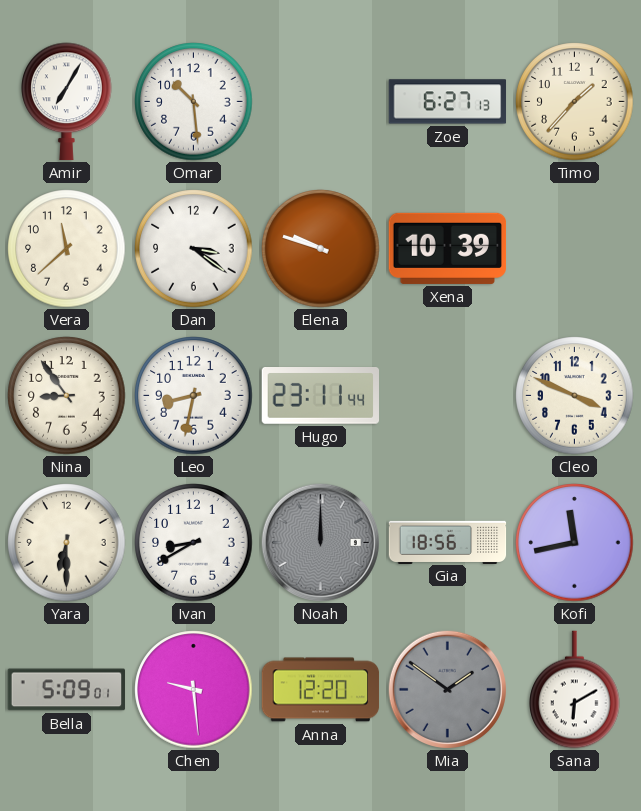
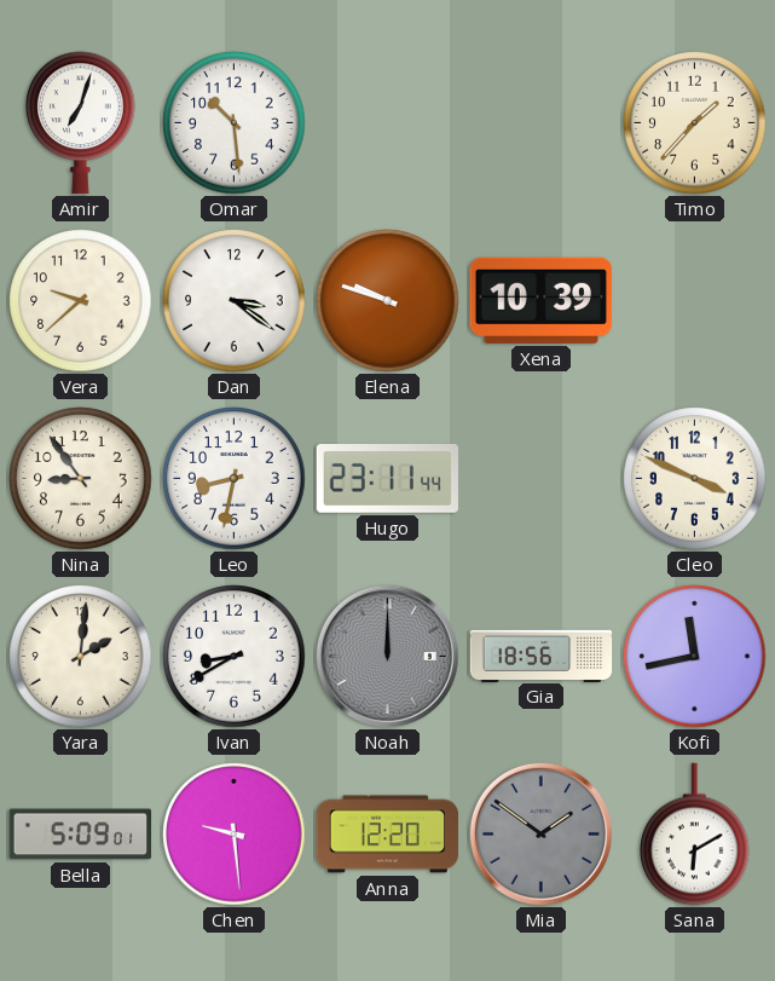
Amir: 7:05 -> 7:03 (81, 123)
Zoe: 6:27 -> none (448, 102)
Vera: 11:38 -> 9:38 (81, 301)
Yara: 6:30 -> 2:01 (81, 657)
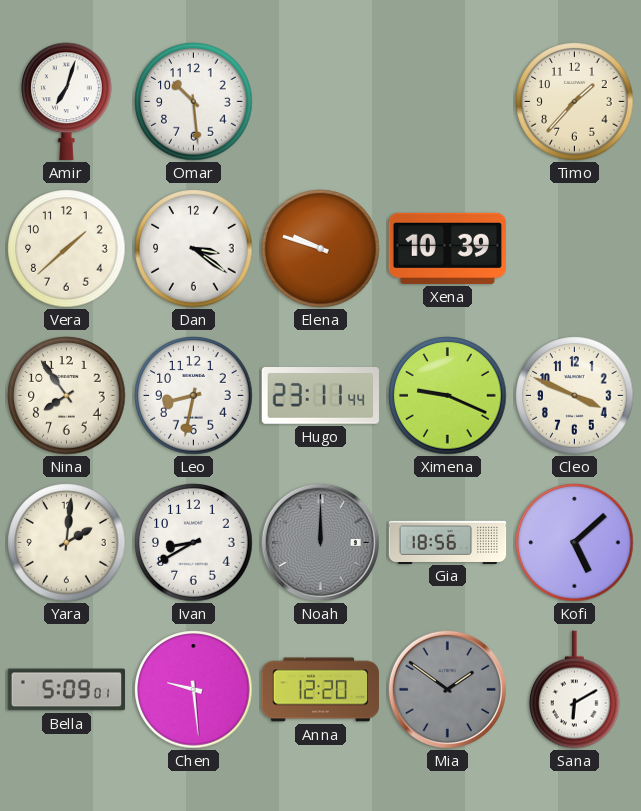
Vera: 9:38 -> 1:38 (67, 249)
Nina: 8:54 -> 7:54 (67, 396)
Ximena: none -> 9:19 (448, 396)
Kofi: 11:43 -> 5:08 (575, 543)
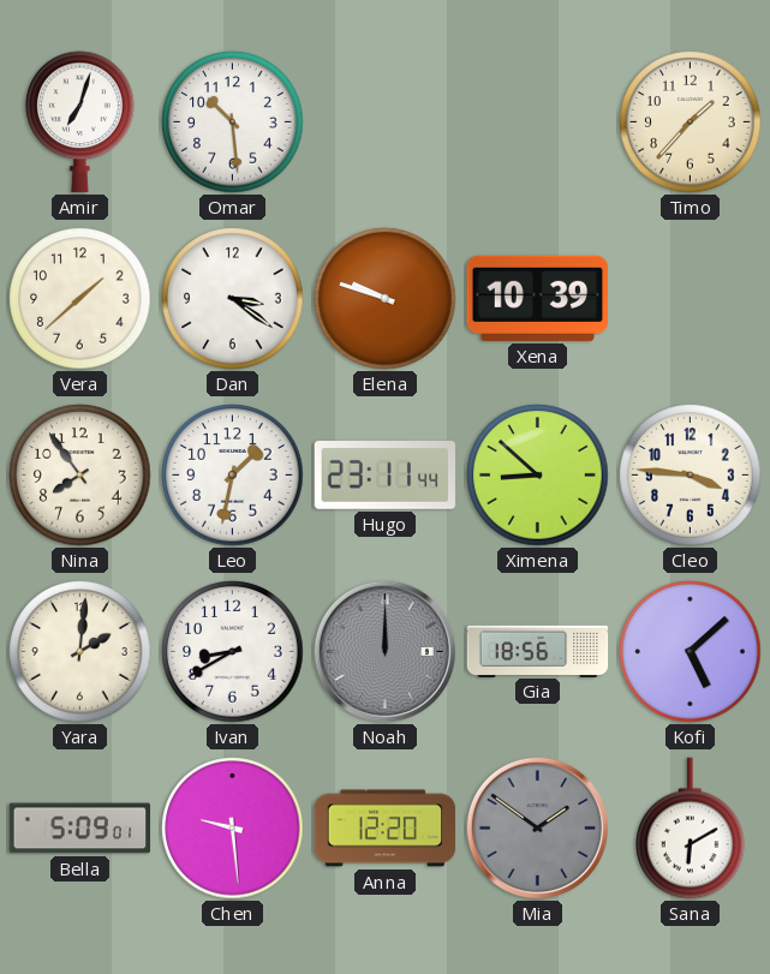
Leo: 8:32 -> 1:32 (233, 476)
Ximena: 9:19 -> 8:52 (538, 476)
Cleo: 3:49 -> 3:46 (691, 476)
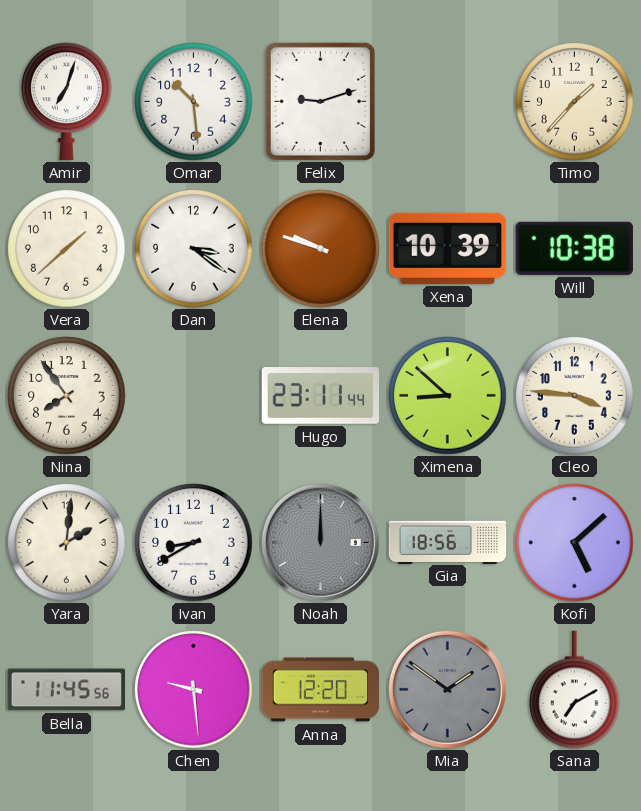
Felix: none -> 9:12 (320, 101)
Will: none -> 10:38 (574, 248)
Leo: 1:32 -> none (233, 476)
Bella: 5:09 -> 11:45 (67, 690)
Sana: 6:10 -> 7:10 (575, 690)
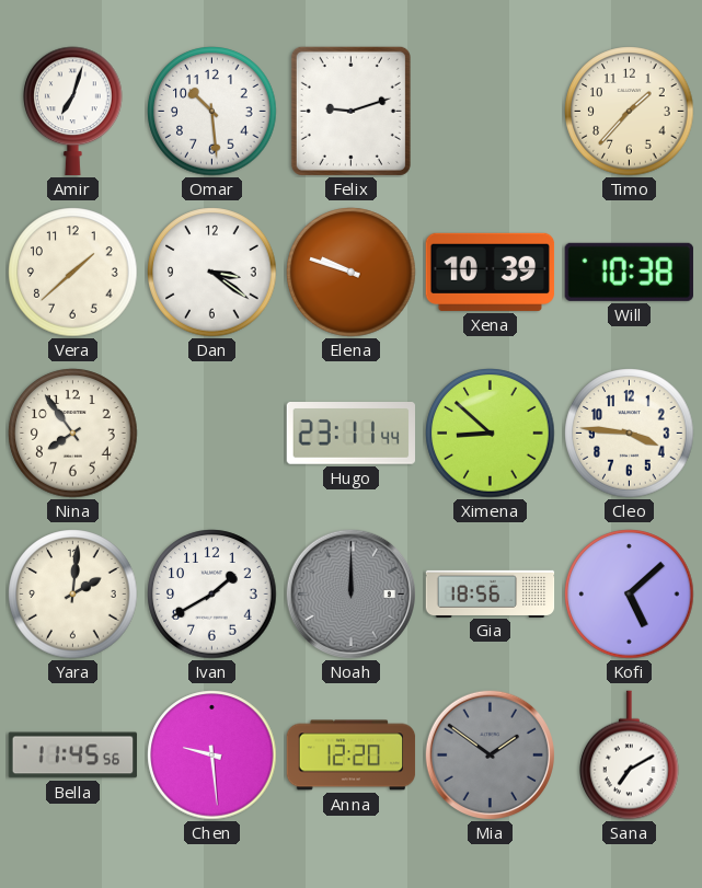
Ivan: 8:40 -> 1:40 (212, 595)
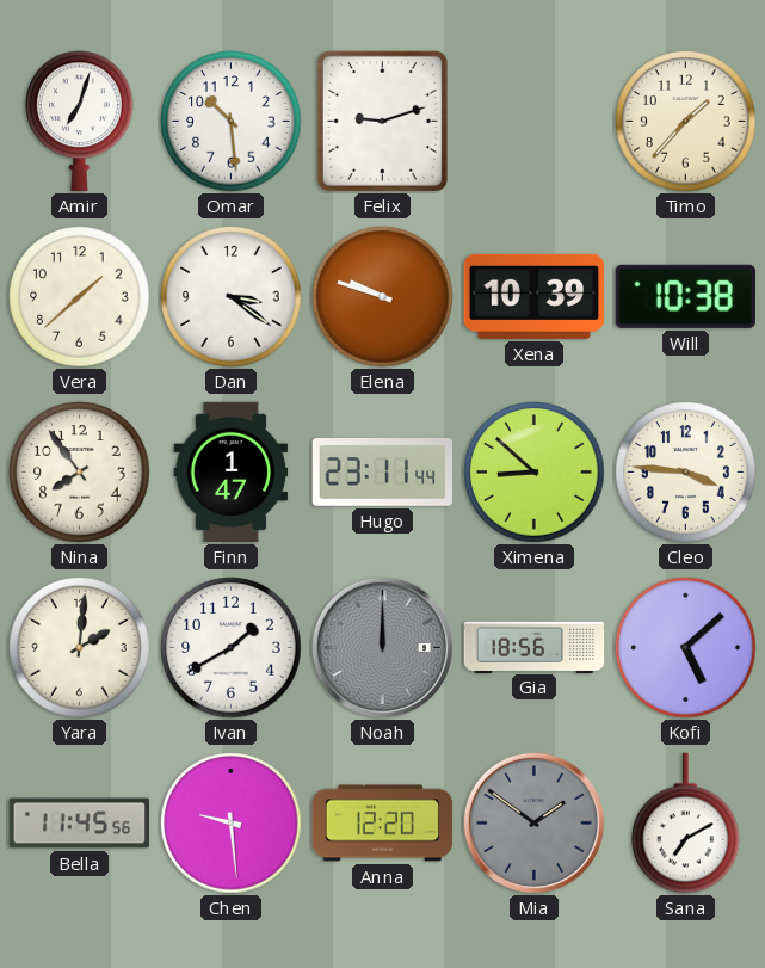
Finn: none -> 1:47 (232, 473)
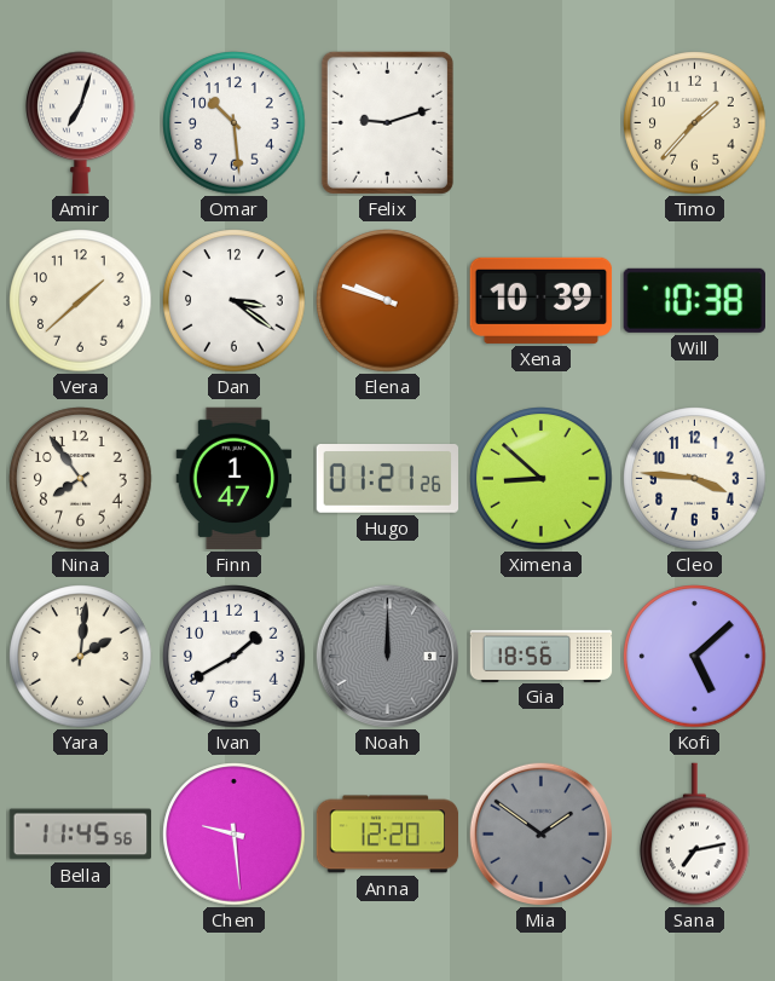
Hugo: 23:11 -> 01:21 (388, 479)
Sana: 7:10 -> 7:13 (695, 835)
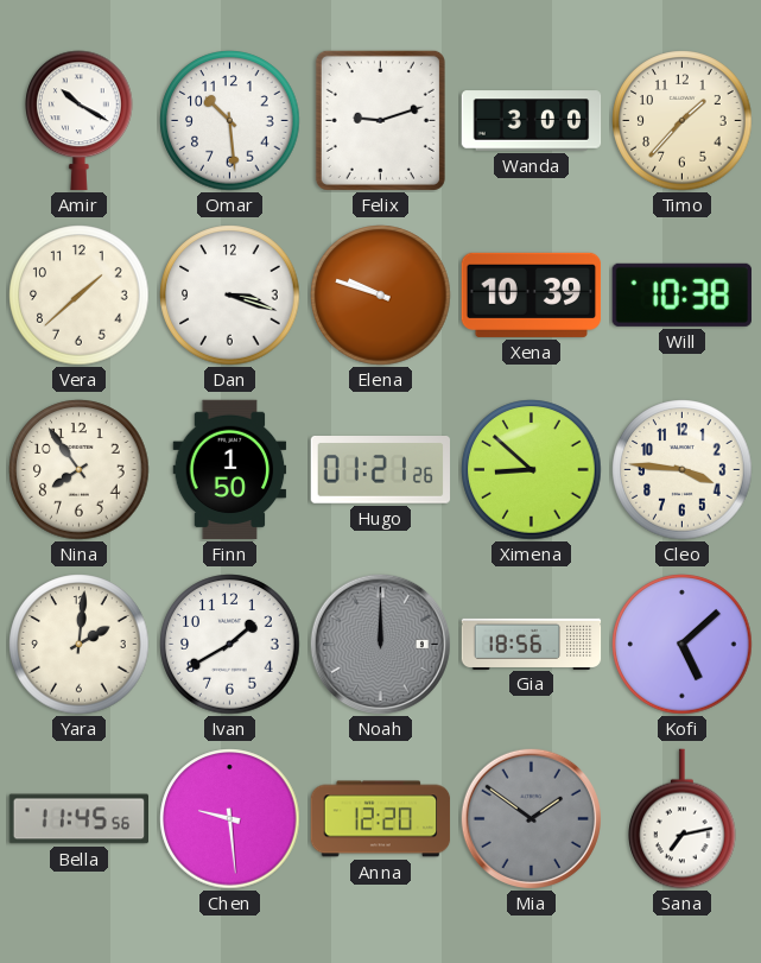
Amir: 7:03 -> 10:20 (80, 121)
Wanda: none -> 3:00 (532, 121)
Dan: 3:21 -> 3:18 (230, 296)
Finn: 1:47 -> 1:50 (230, 470)
